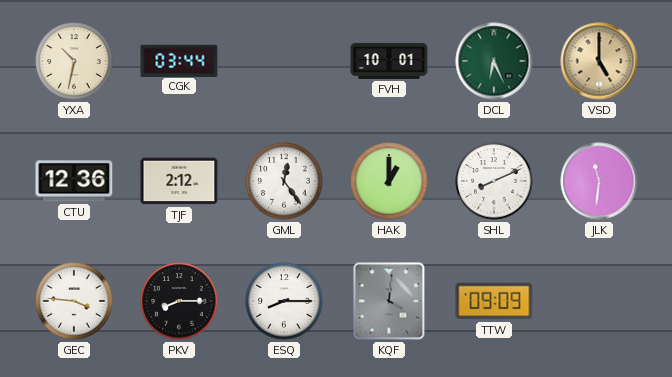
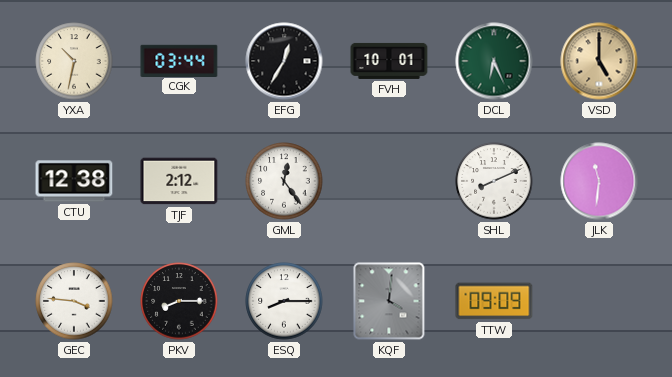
EFG: none -> 12:35 (284, 61)
CTU: 12:36 -> 12:38 (74, 181)
HAK: 1:00 -> none (389, 181)
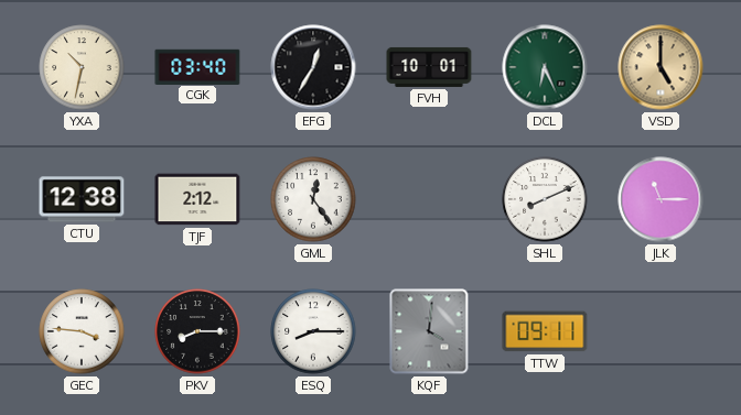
CGK: 03:44 -> 03:40 (197, 66)
JLK: 11:31 -> 11:15 (661, 199)
TTW: 09:09 -> 09:11 (545, 331)
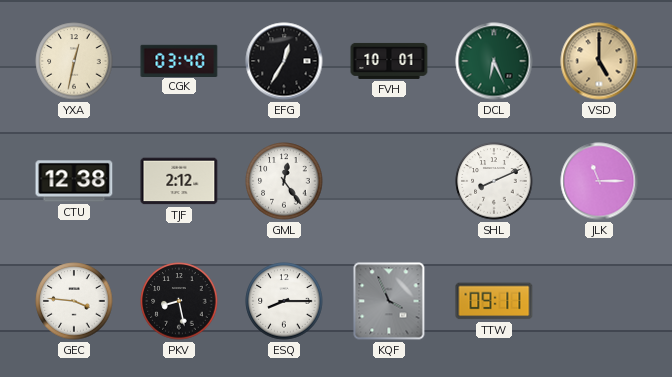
YXA: 10:32 -> 12:32 (74, 61)
PKV: 8:15 -> 8:28 (179, 301)
KQF: 4:01 -> 3:56 (389, 301)
